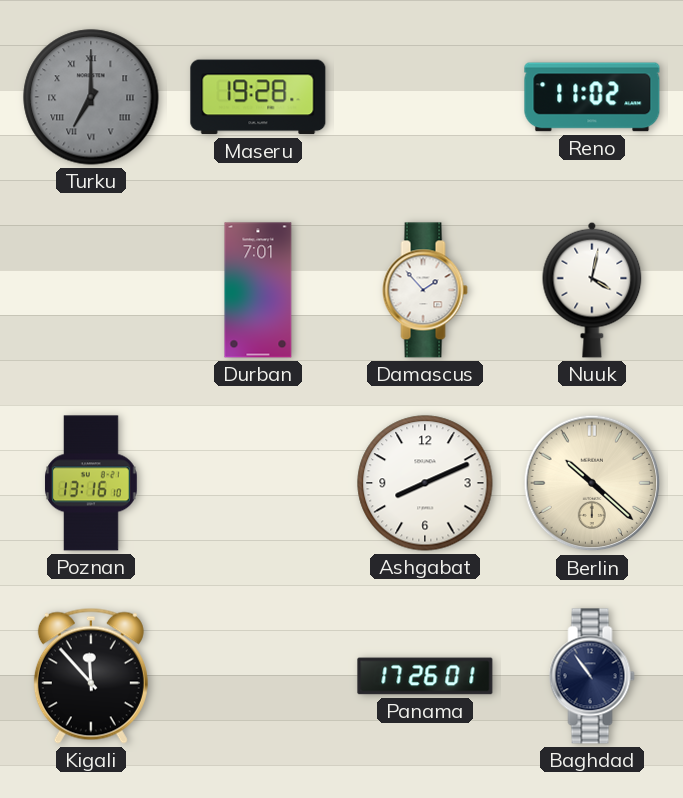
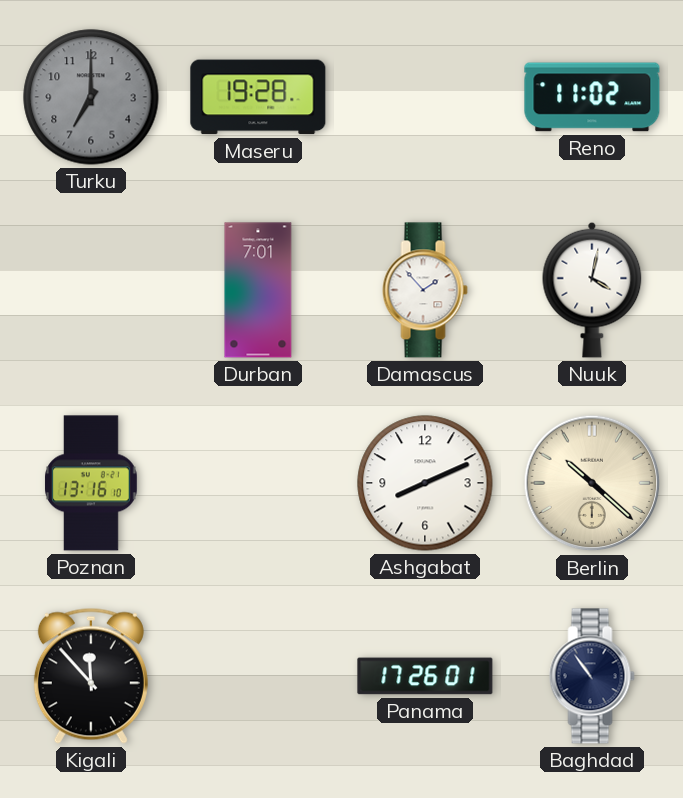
Turku numerals: Roman -> Arabic (91, 97)
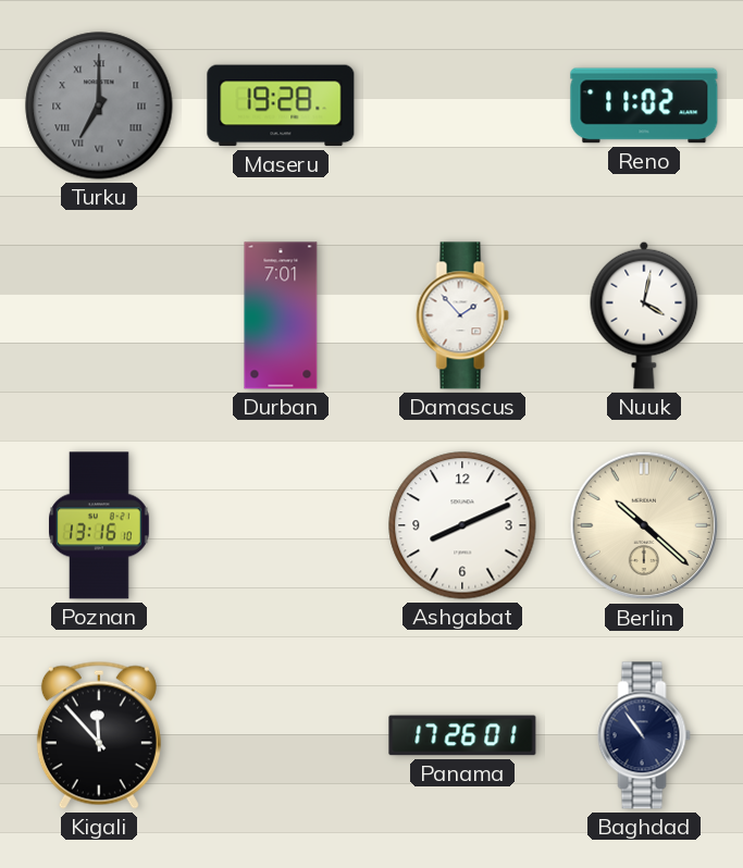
Turku numerals: Arabic -> Roman (99, 106)
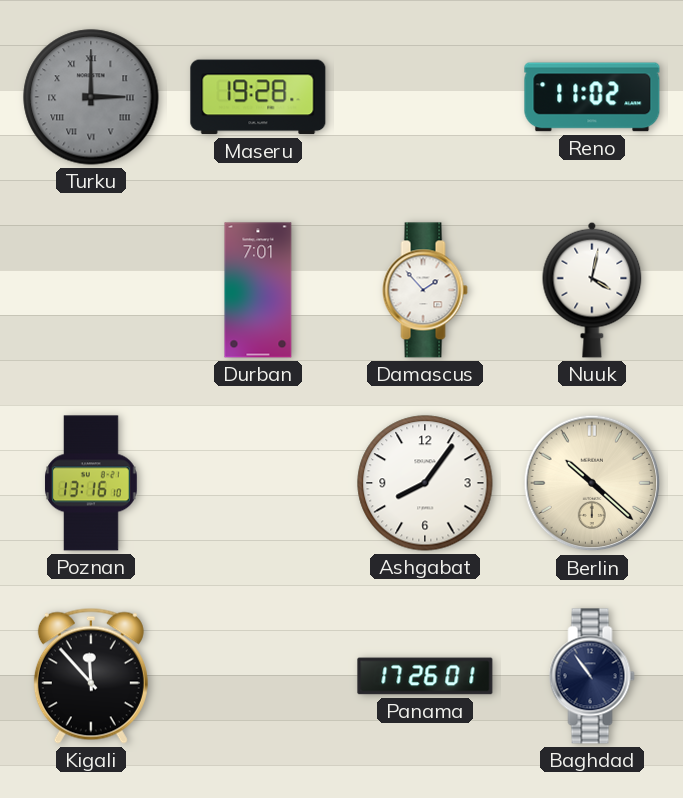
Turku: 7:00 -> 3:00 (91, 97)
Ashgabat: 8:11 -> 8:06 (425, 483)
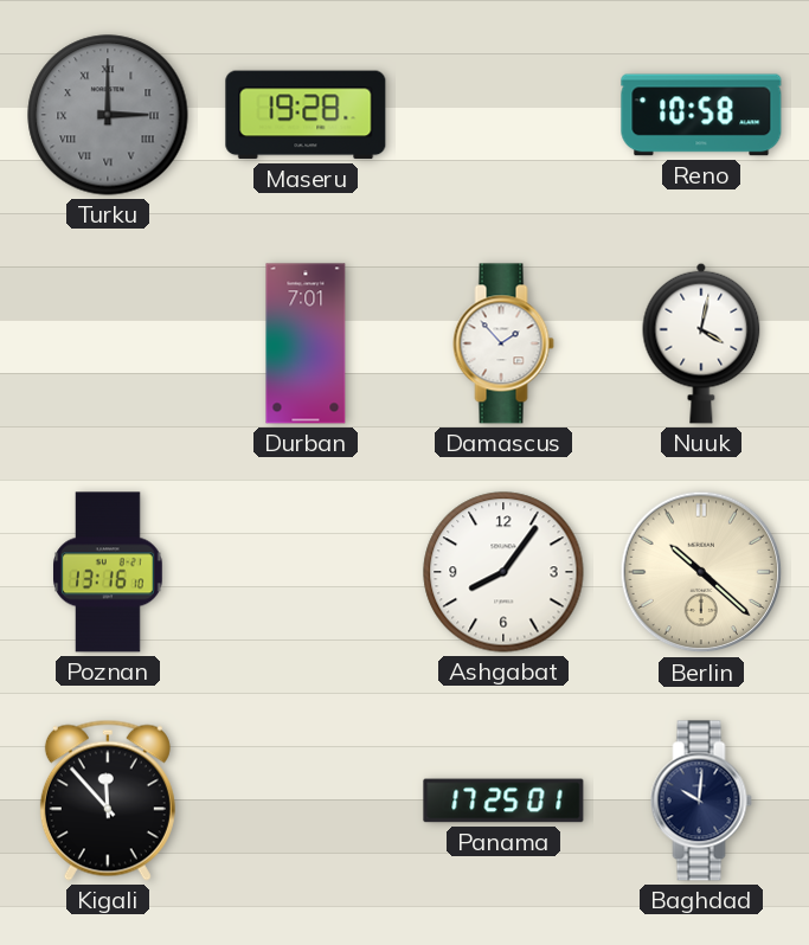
Reno: 11:02 -> 10:58 (701, 115)
Panama: 17:26 -> 17:25 (503, 801)
Baghdad: 10:54 -> 10:01 (701, 801)
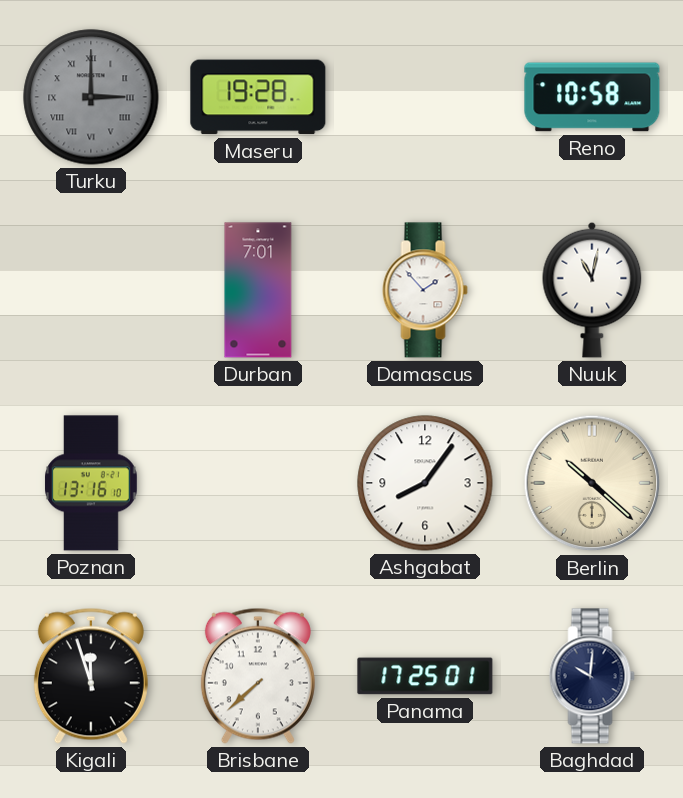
Nuuk: 4:02 -> 11:02 (592, 290)
Kigali: 11:53 -> 11:57 (91, 676)
Brisbane: none -> 7:38 (258, 676)
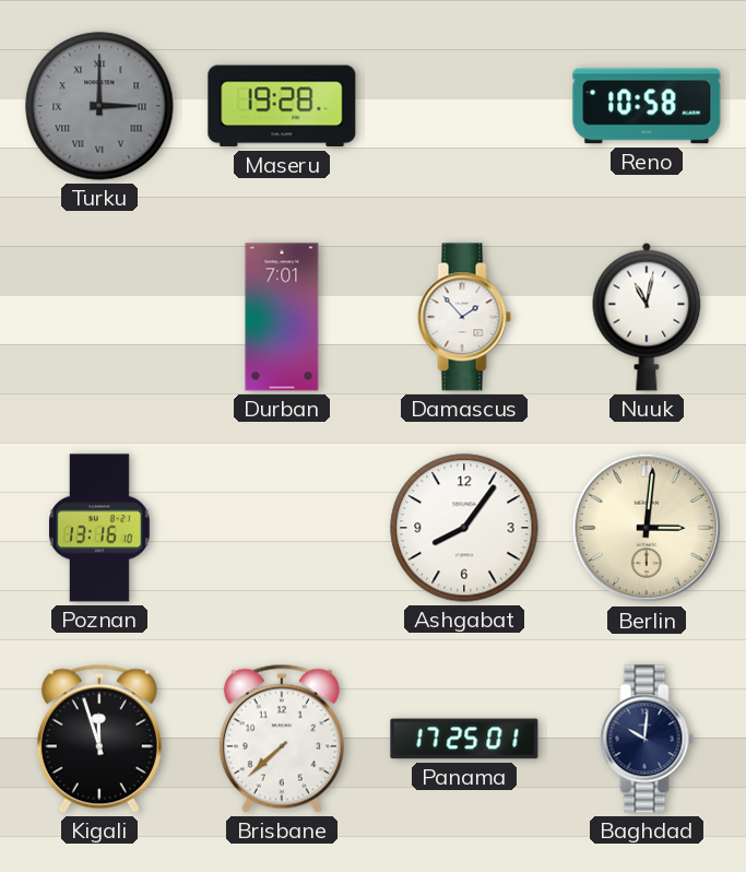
Berlin: 10:22 -> 3:01 (647, 528)
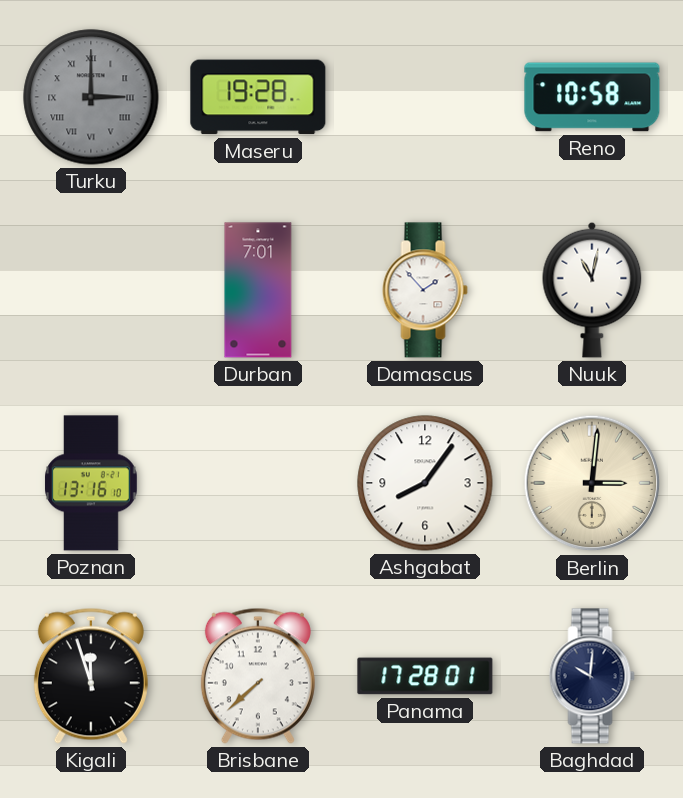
Panama: 17:25 -> 17:28 (425, 676)
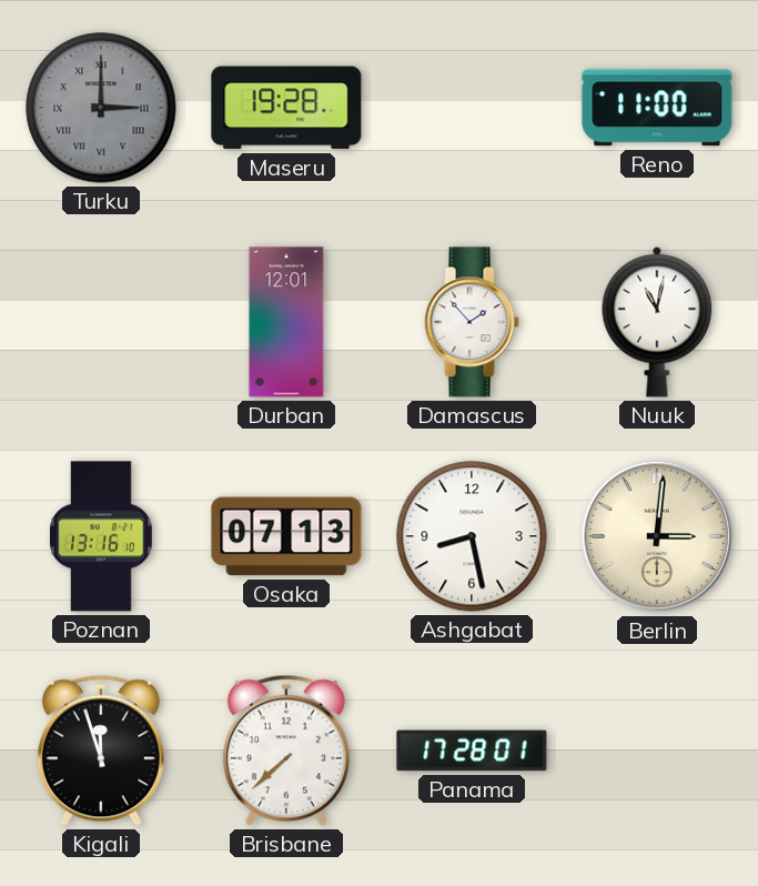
Reno: 10:58 -> 11:00 (657, 108)
Durban: 7:01 -> 12:01 (286, 322)
Osaka: none -> 07:13 (286, 536)
Ashgabat: 8:06 -> 8:28 (472, 536)
Baghdad: 10:01 -> none (592, 676)
